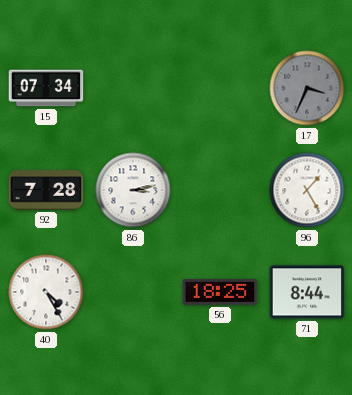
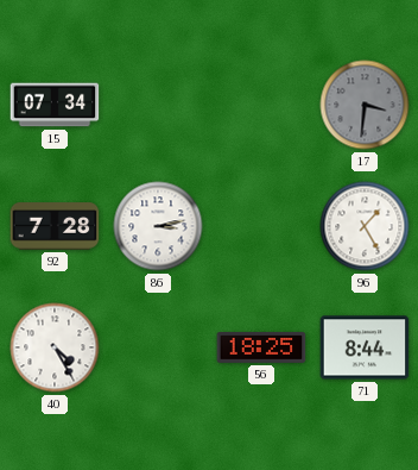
17: 3:34 -> 3:31 (365, 105)
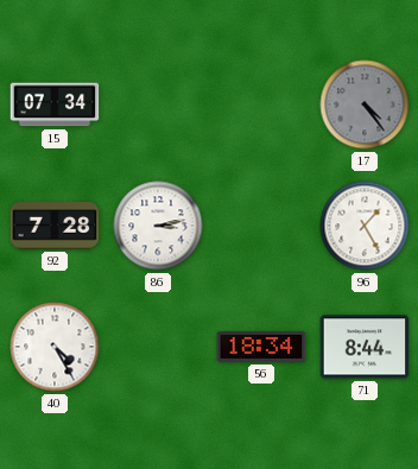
17: 3:31 -> 4:24 (365, 104)
56: 18:25 -> 18:34 (261, 348)
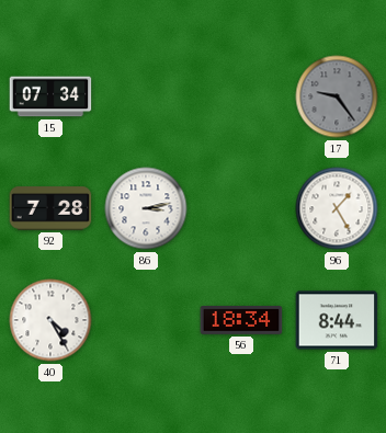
17: 4:24 -> 9:24 (337, 96)
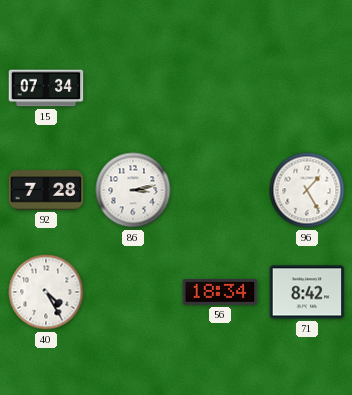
17: 9:24 -> none (337, 96)
71: 8:44 -> 8:42 (307, 292)
